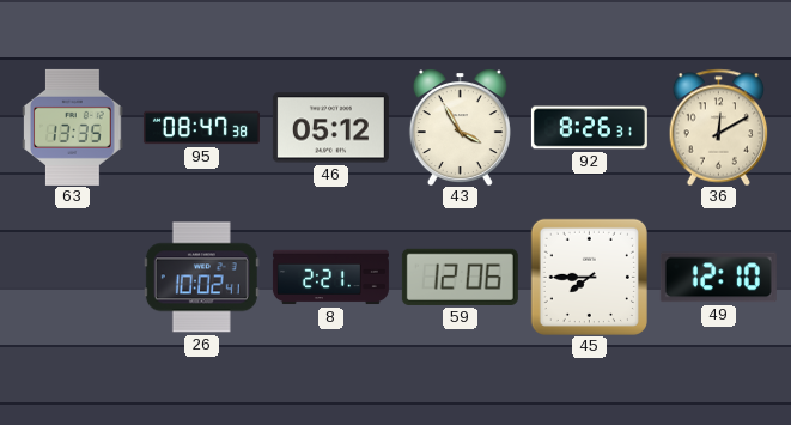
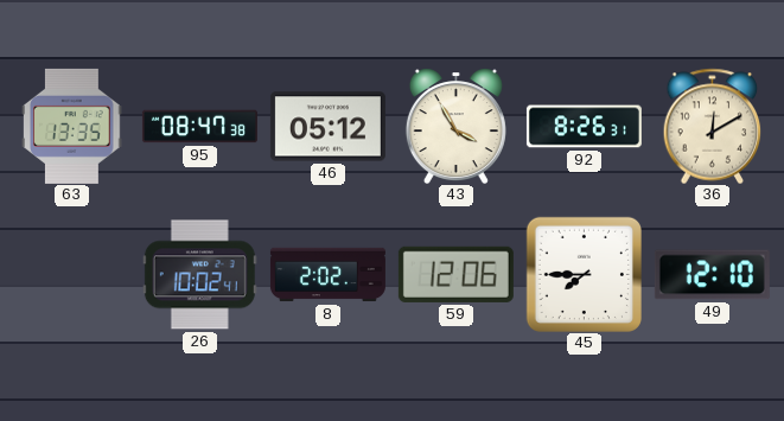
8: 2:21 -> 2:02 (327, 275)
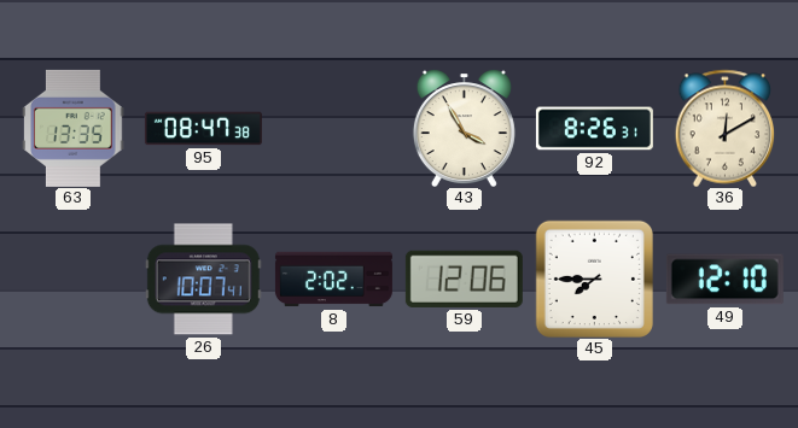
46: 05:12 -> none (327, 127)
26: 10:02 -> 10:07 (203, 280)
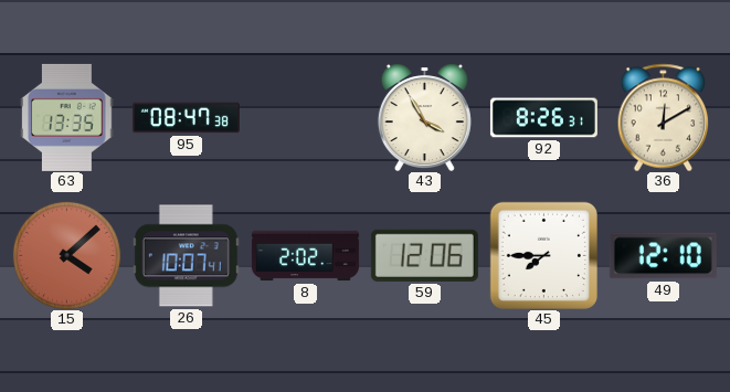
15: none -> 4:08 (66, 255)
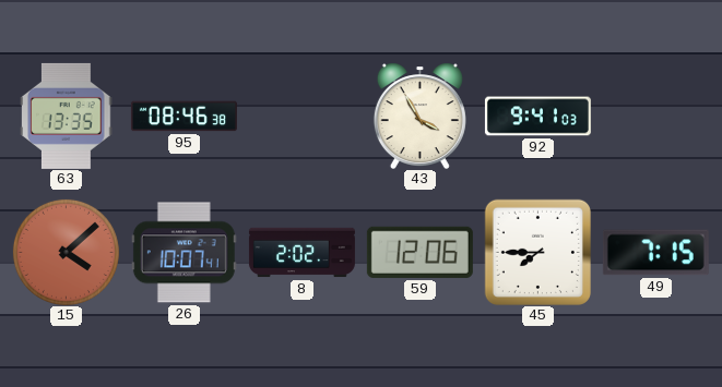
95: 08:47 -> 08:46 (184, 117)
92: 8:26 -> 9:41 (537, 117)
36: 12:10 -> none (664, 117)
49: 12:10 -> 7:15 (655, 253)
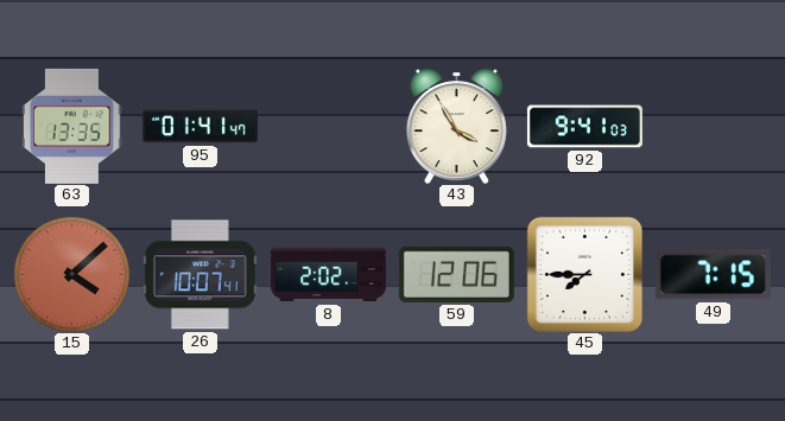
95: 08:46 -> 01:41 (200, 127)
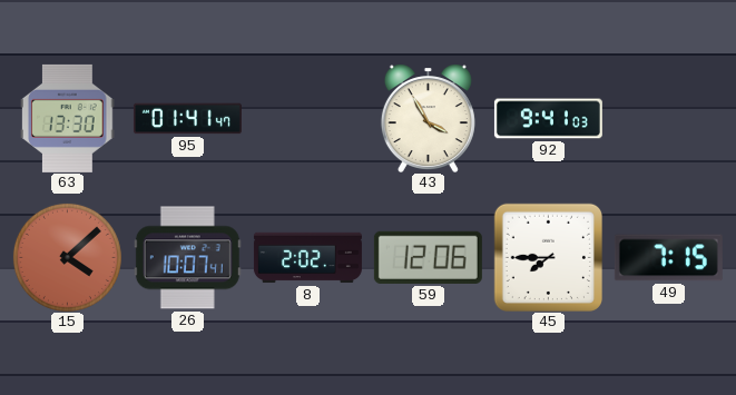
63: 13:35 -> 13:30 (68, 118)
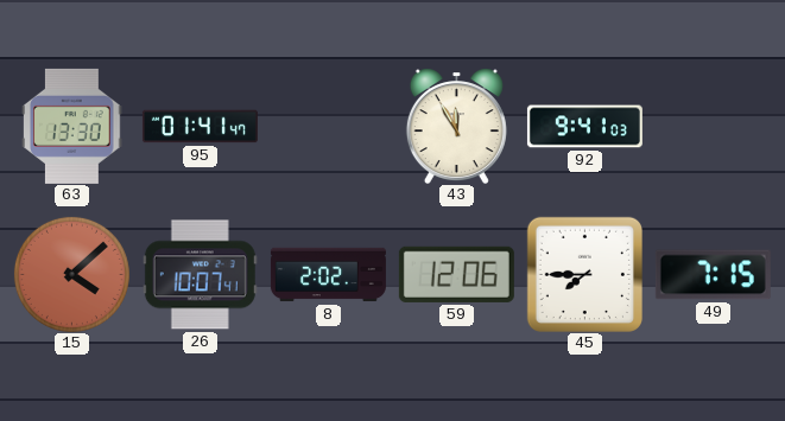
43: 3:55 -> 11:55 (456, 126)
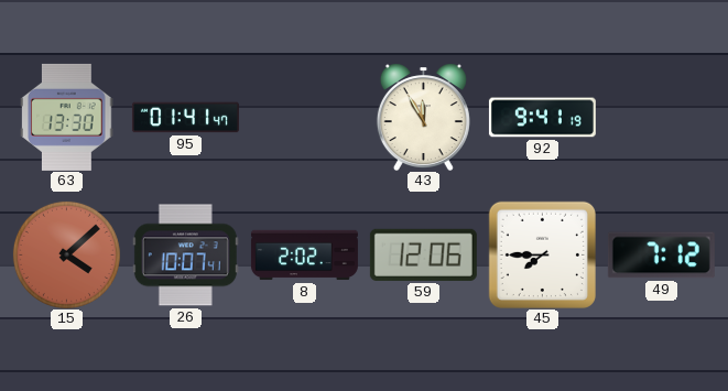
92: 9:41:03 -> 9:41:19 (542, 118)
49: 7:15 -> 7:12 (661, 256)
